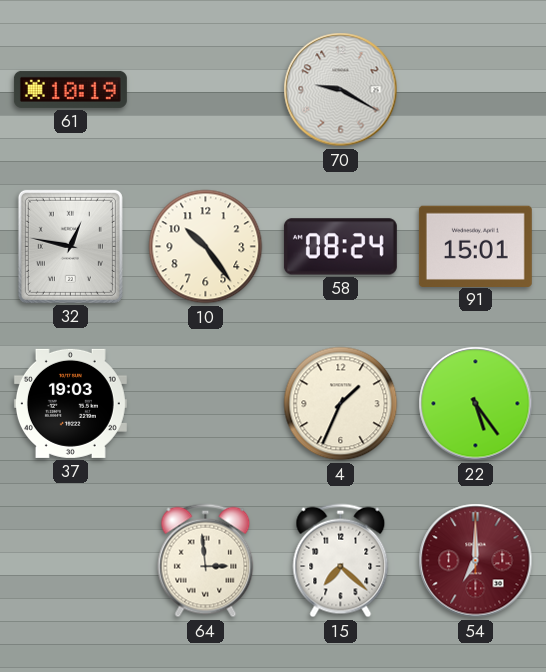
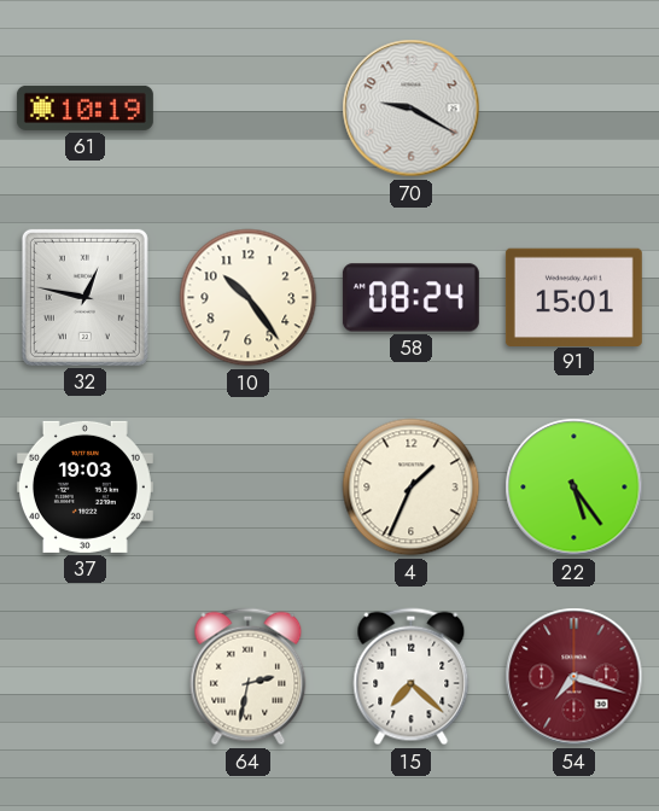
64: 2:59 -> 2:32 (249, 677)
54: 7:00 -> 7:18 (575, 677)
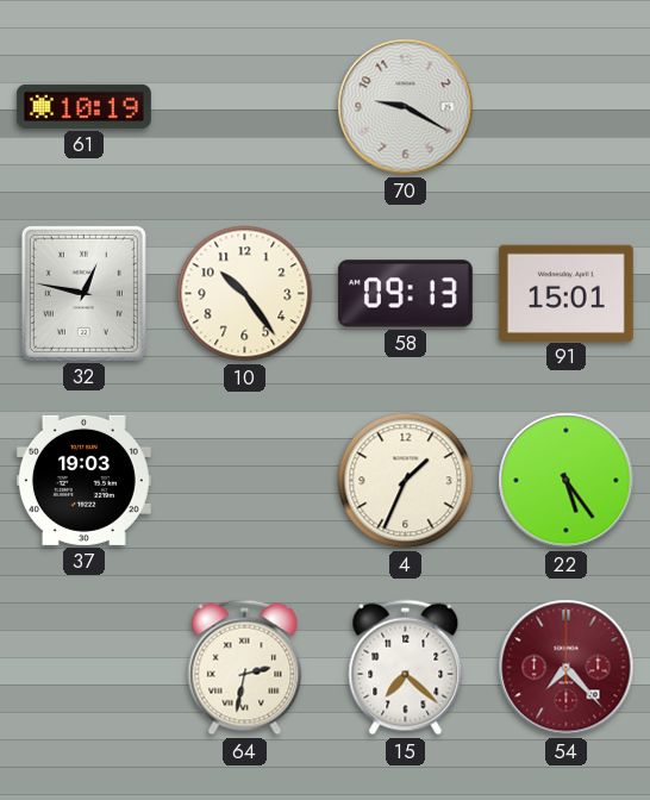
58: 08:24 -> 09:13 (405, 294)
54: 7:18 -> 7:23 (567, 668)
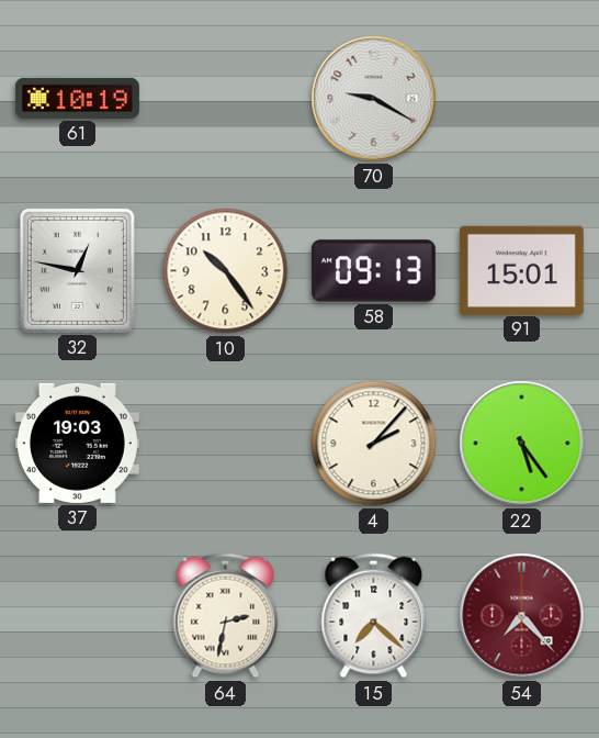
4: 1:34 -> 2:07 (374, 444)
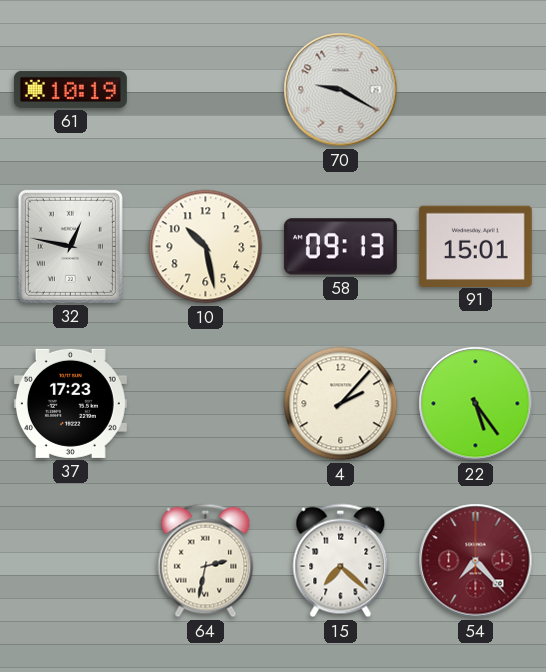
10: 10:24 -> 10:28 (206, 247)
37: 19:03 -> 17:23 (70, 403)
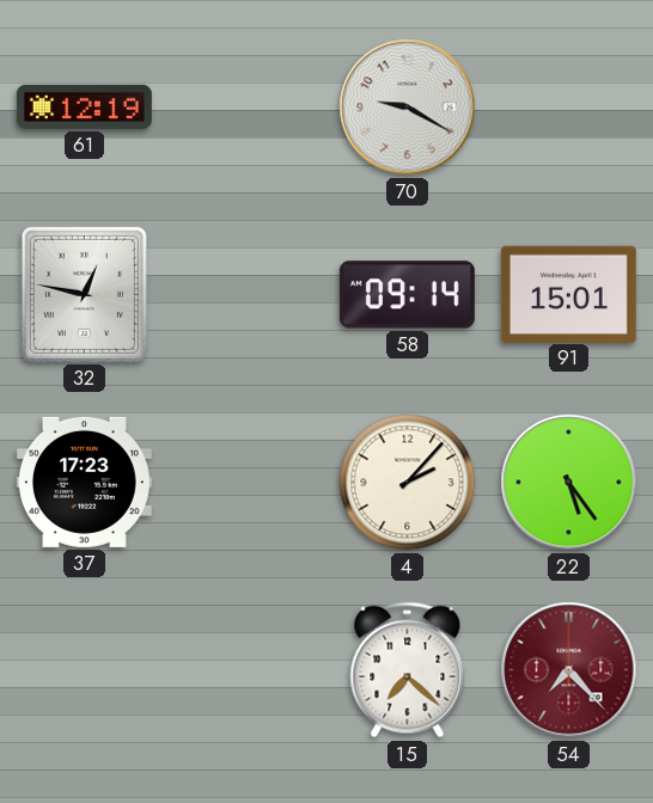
61: 10:19 -> 12:19 (84, 106)
10: 10:28 -> none (206, 247)
58: 09:13 -> 09:14 (407, 295)
64: 2:32 -> none (206, 561)
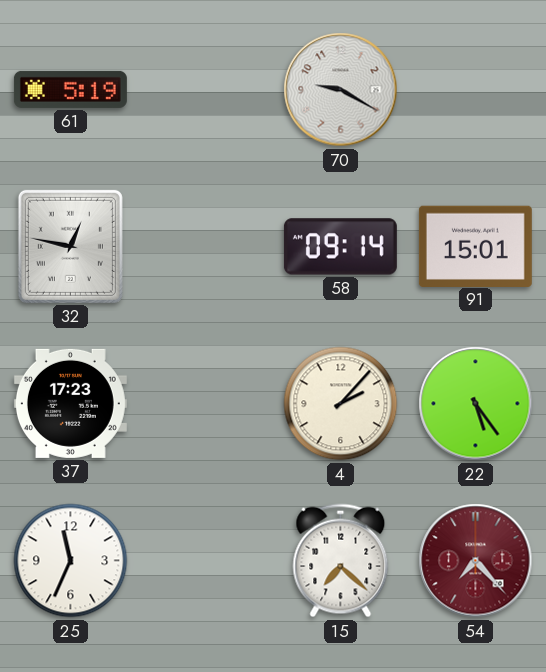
61: 12:19 -> 5:19 (70, 89)
25: none -> 11:34 (71, 561)
